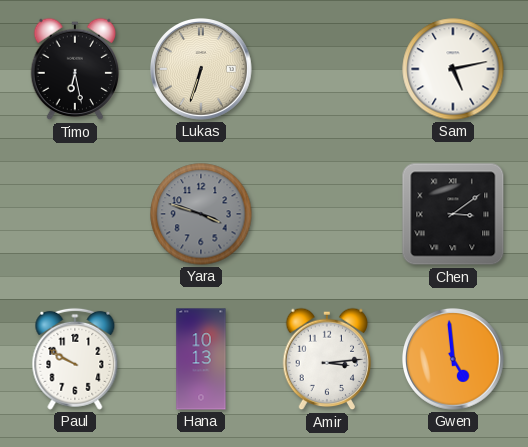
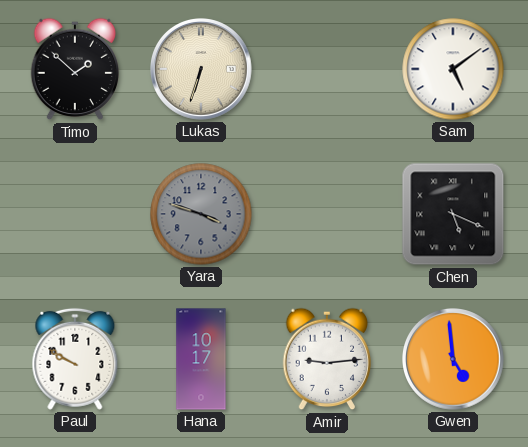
Timo: 6:28 -> 1:52 (75, 69)
Sam: 5:13 -> 5:09 (453, 69)
Chen: 3:09 -> 5:19 (453, 214)
Hana: 10:13 -> 10:17 (201, 359)
Amir: 3:14 -> 9:14 (327, 359)
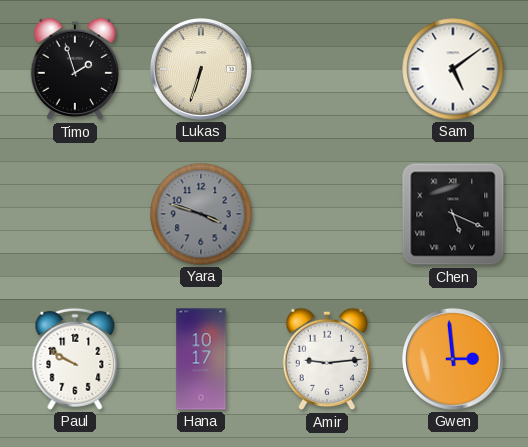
Timo: 1:52 -> 1:57 (75, 69)
Gwen: 4:59 -> 2:59 (454, 360)
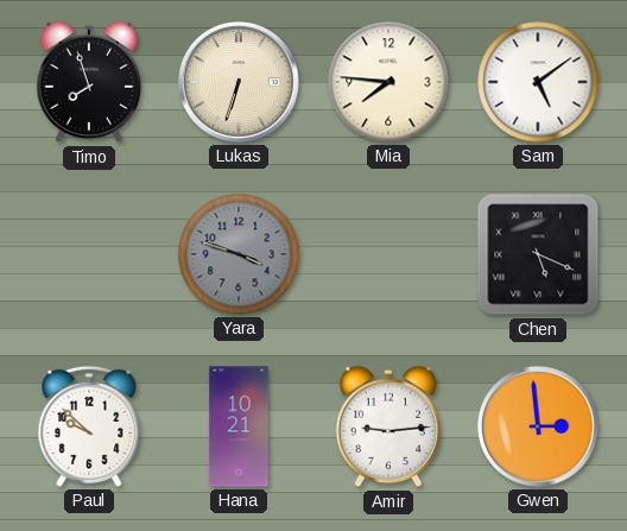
Timo: 1:57 -> 7:57 (89, 82)
Mia: none -> 7:46 (388, 82)
Paul: 9:50 -> 9:52 (89, 426)
Hana: 10:17 -> 10:21 (239, 426)
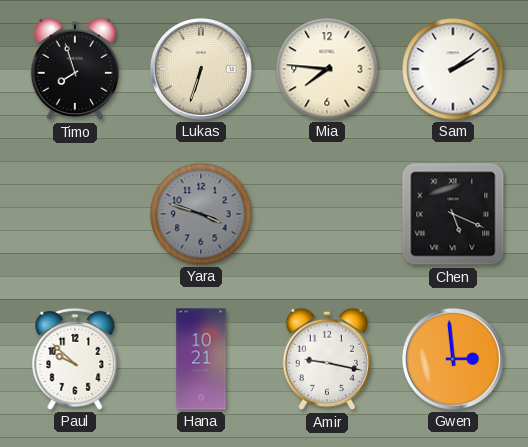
Sam: 5:09 -> 2:09 (453, 69)
Amir: 9:14 -> 9:17 (327, 359)
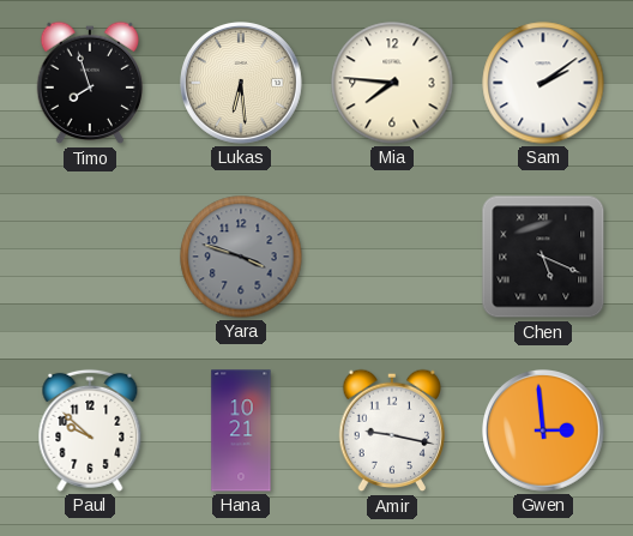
Lukas: 6:33 -> 6:29 (242, 84)
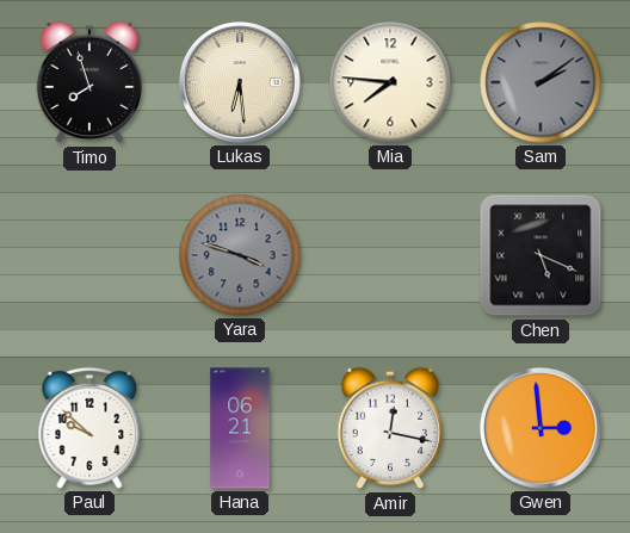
Sam dial: white -> grey (541, 82)
Hana: 10:21 -> 06:21 (240, 428)
Amir: 9:17 -> 12:17 (390, 428)
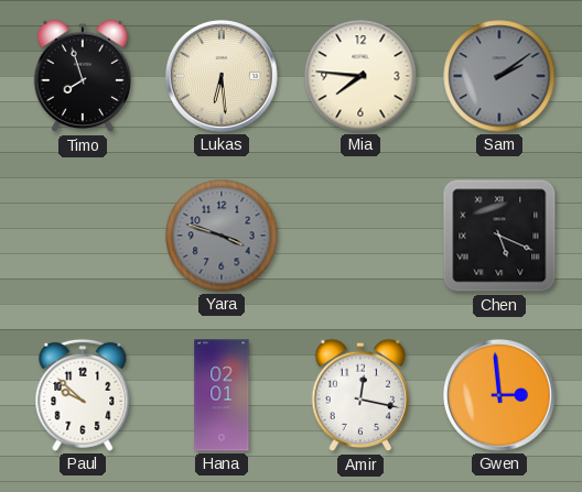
Hana: 06:21 -> 02:01 (222, 395)
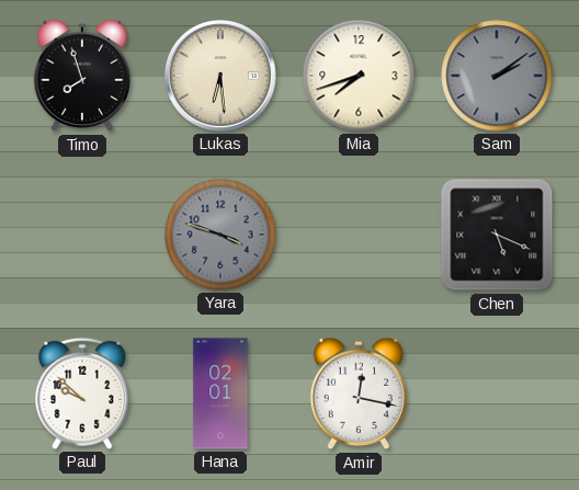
Mia: 7:46 -> 7:42 (359, 76)
Gwen: 2:59 -> none (500, 396)
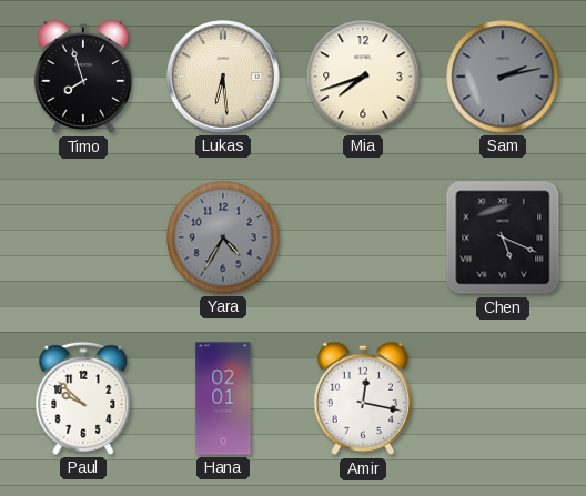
Sam: 2:09 -> 2:13 (503, 77)
Yara: 3:48 -> 4:35 (223, 237)
